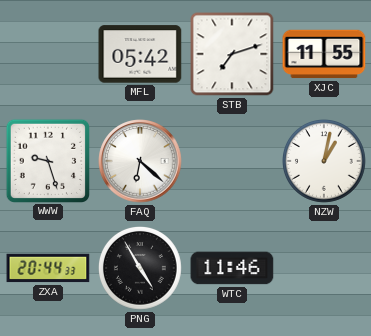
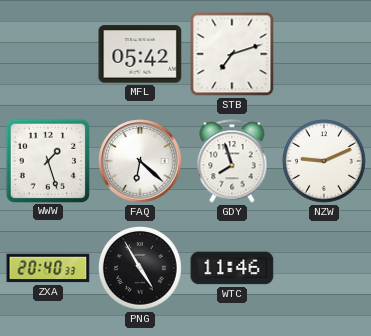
XJC: 11:55 -> none (324, 54)
WWW: 9:27 -> 1:27 (47, 160)
GDY: none -> 7:57 (232, 161)
NZW: 1:02 -> 9:11 (325, 162)
ZXA: 20:44 -> 20:40 (48, 268)
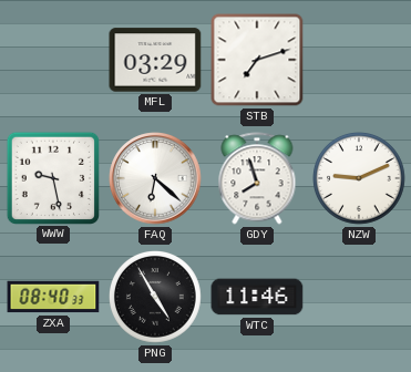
MFL: 05:42 -> 03:29 (155, 60)
WWW: 1:27 -> 9:28 (52, 177)
ZXA: 20:40 -> 08:40 (53, 297)
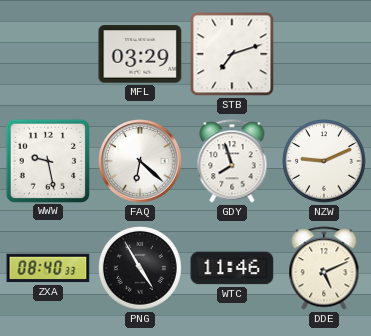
DDE: none -> 5:11 (324, 268)
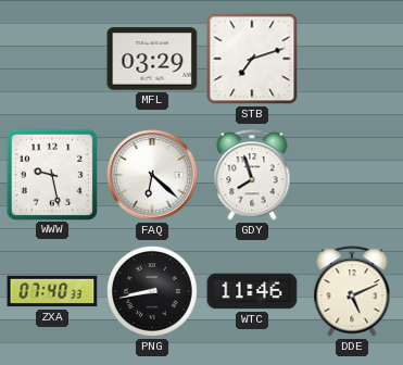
NZW: 9:11 -> none (325, 162)
ZXA: 08:40 -> 07:40 (52, 291)
PNG: 4:55 -> 8:43 (153, 292)
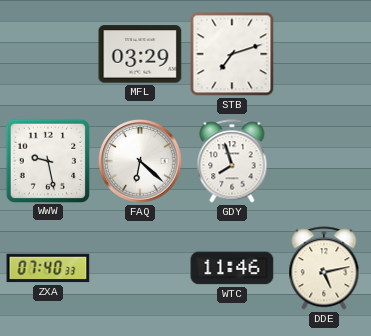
PNG: 8:43 -> none (153, 292)
DDE: 5:11 -> 5:13 (324, 268)
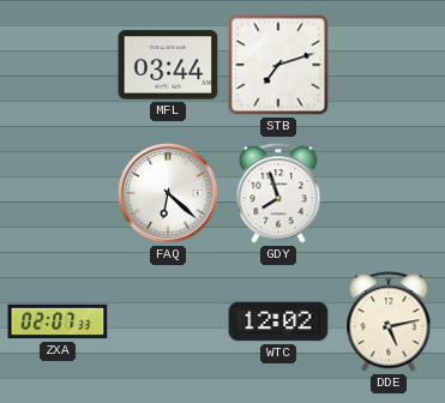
MFL: 03:29 -> 03:44 (168, 65)
WWW: 9:28 -> none (47, 160)
ZXA: 07:40 -> 02:07 (58, 321)
WTC: 11:46 -> 12:02 (278, 321)
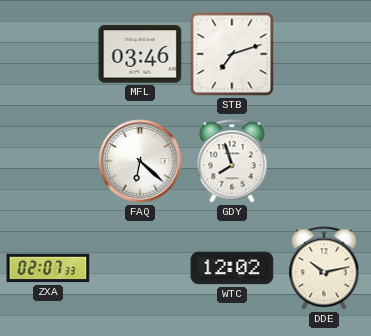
MFL: 03:44 -> 03:46 (140, 54)
DDE: 5:13 -> 10:13 (324, 268)
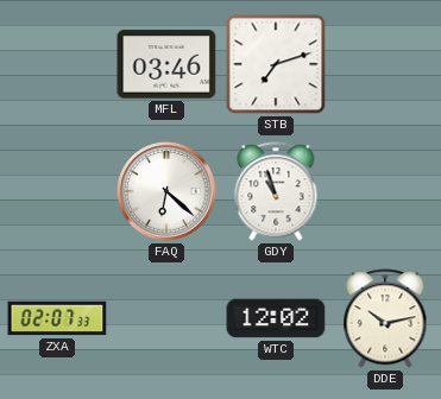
GDY: 7:57 -> 10:57 (276, 191)
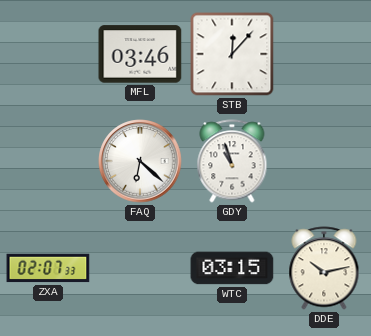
STB: 7:12 -> 12:07 (232, 54)
WTC: 12:02 -> 03:15 (232, 268)
